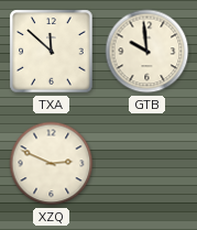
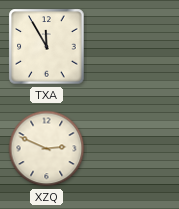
TXA: 11:52 -> 11:55 (47, 47)
GTB: 9:59 -> none (147, 52)
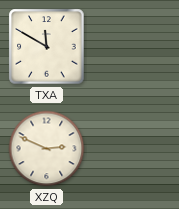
TXA: 11:55 -> 11:50 (47, 47)
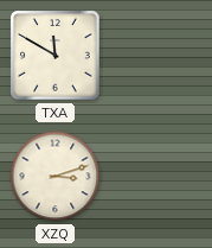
XZQ: 2:49 -> 3:12 (56, 177)
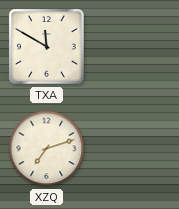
XZQ: 3:12 -> 7:12 (47, 149)
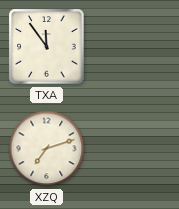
TXA: 11:50 -> 11:54 (47, 47)
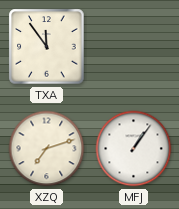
MFJ: none -> 1:06 (134, 149)
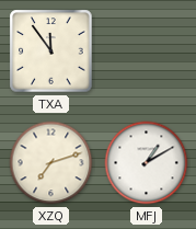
MFJ: 1:06 -> 1:10 (147, 163)
